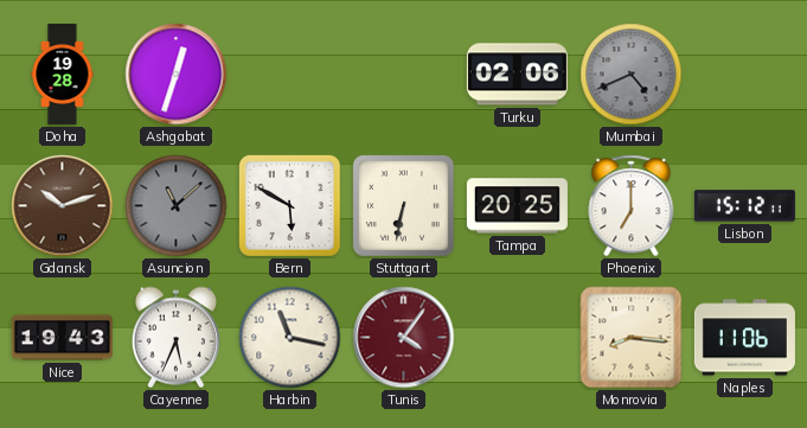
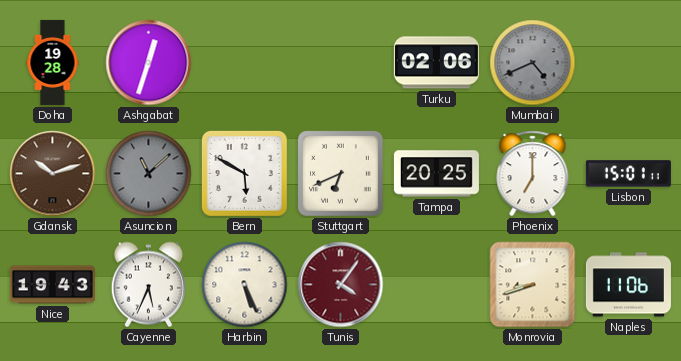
Stuttgart: 6:32 -> 6:41 (341, 174)
Lisbon: 15:12 -> 15:01 (628, 174)
Harbin: 11:17 -> 5:26 (245, 285)
Monrovia: 8:16 -> 8:42 (533, 285)
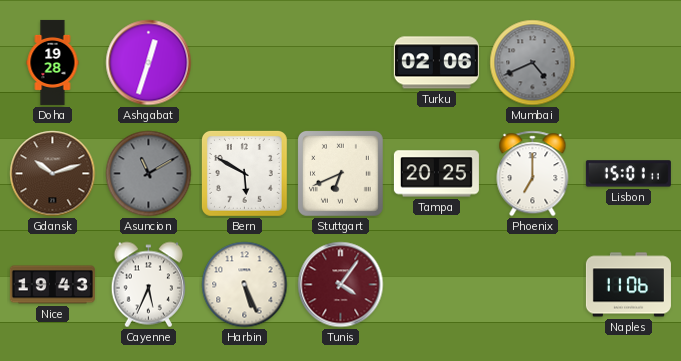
Asuncion: 11:08 -> 11:10 (149, 174)
Monrovia: 8:42 -> none (533, 285)
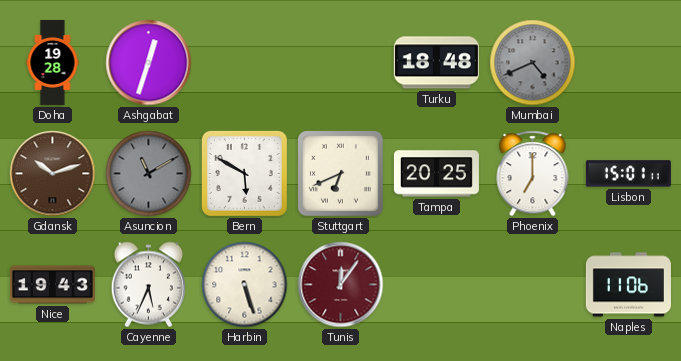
Turku: 02:06 -> 18:48 (436, 63)
Harbin: 5:26 -> 5:27 (245, 285)
Tunis: 4:06 -> 12:06 (341, 285)
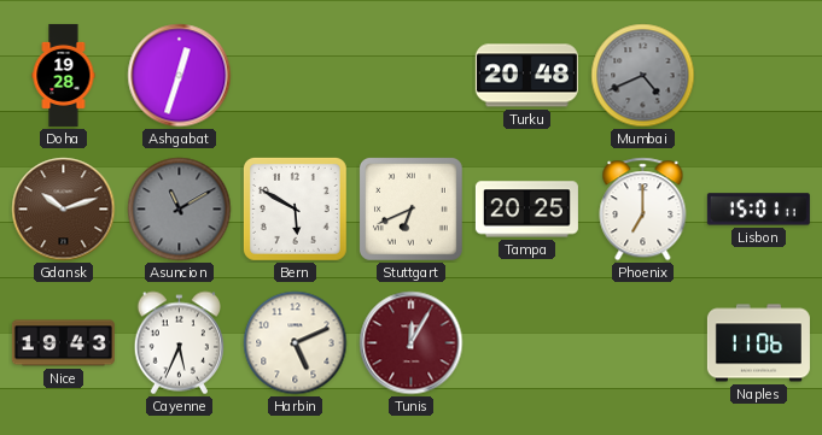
Turku: 18:48 -> 20:48 (526, 76)
Harbin: 5:27 -> 5:11 (296, 343)
Tunis: 12:06 -> 12:05 (412, 343)
